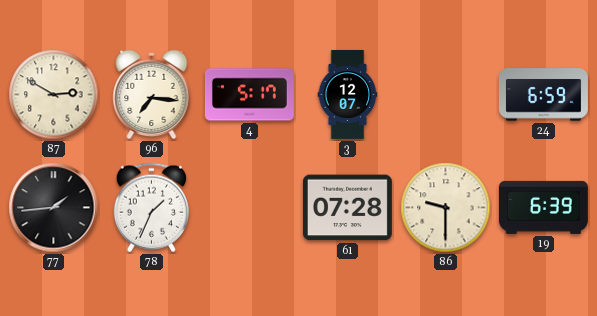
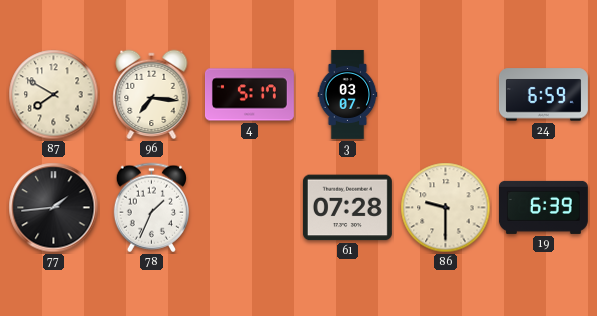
87: 2:50 -> 7:50 (54, 95)
3: 12:07 -> 03:07 (348, 94)
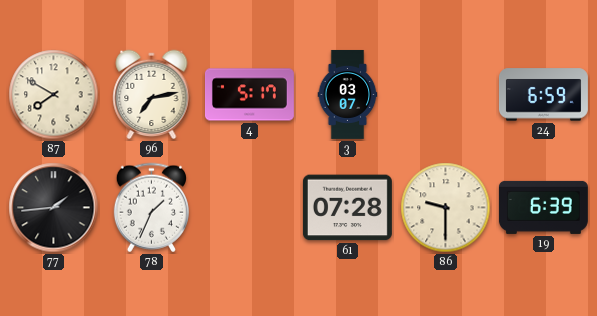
96: 7:16 -> 7:13 (152, 95)
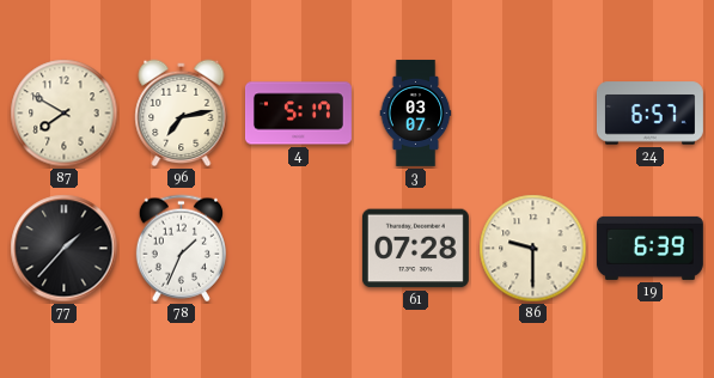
24: 6:59 -> 6:57 (649, 114)
77: 1:44 -> 1:37 (65, 249)
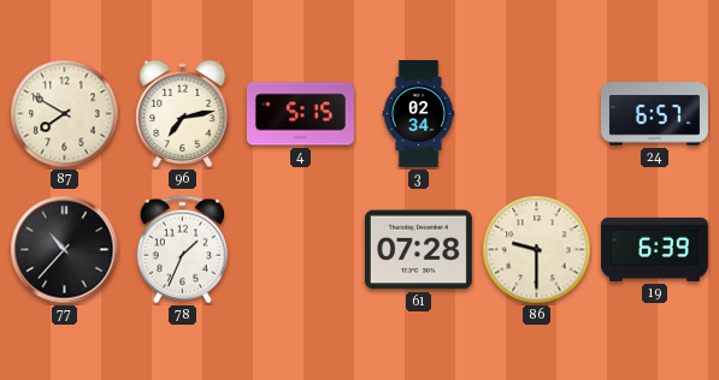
4: 5:17 -> 5:15 (300, 114)
3: 03:07 -> 02:34 (419, 113)
77: 1:37 -> 10:37 (65, 250)
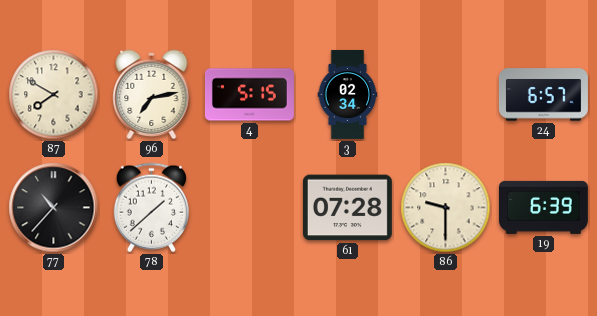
78: 1:34 -> 1:38 (151, 208)
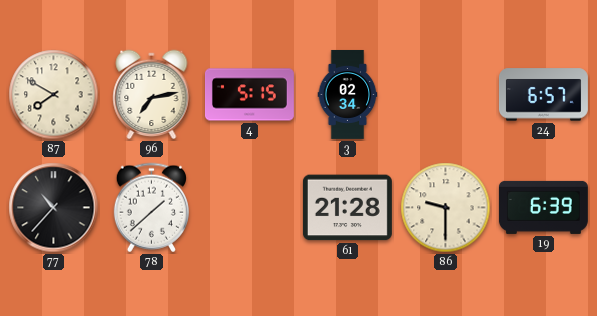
61: 07:28 -> 21:28 (347, 208)
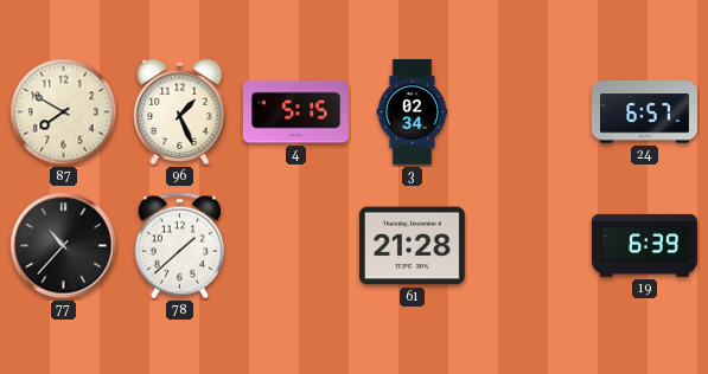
96: 7:13 -> 1:26 (180, 112)
86: 9:30 -> none (446, 208)
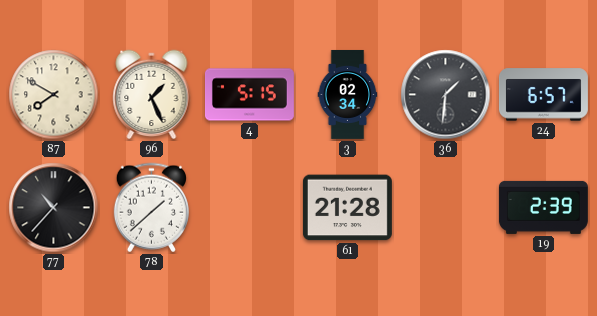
36: none -> 1:31 (446, 95)
19: 6:39 -> 2:39 (543, 207)
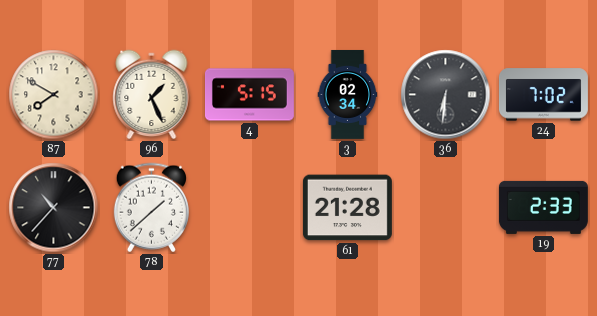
36: 1:31 -> 6:31 (446, 95)
24: 6:57 -> 7:02 (543, 95)
19: 2:39 -> 2:33 (543, 207)
